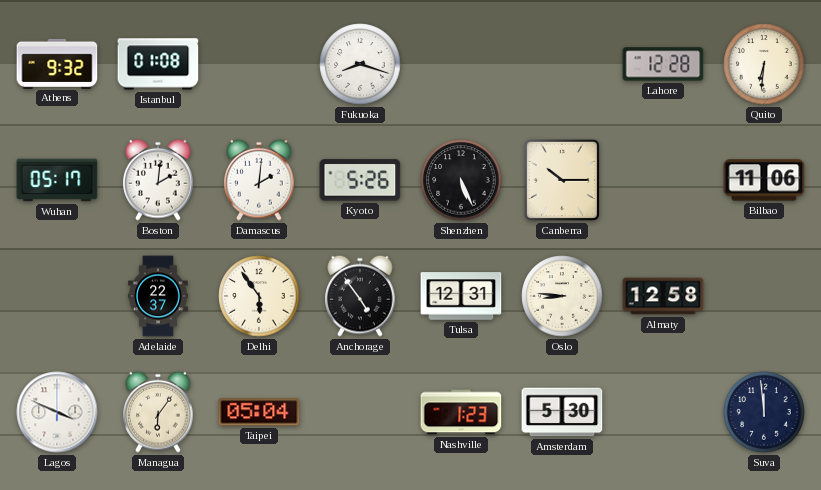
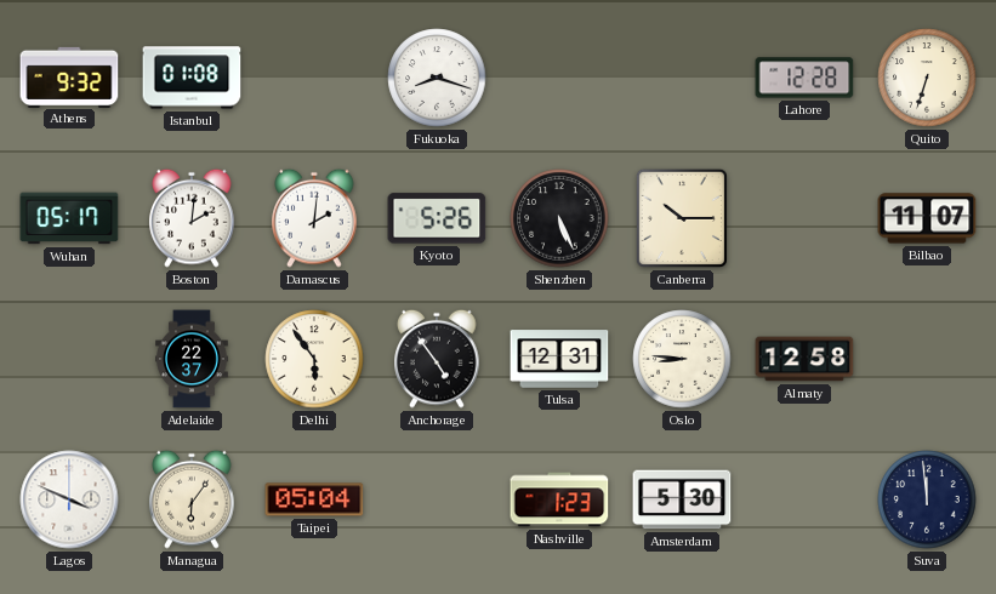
Quito: 6:31 -> 6:33 (927, 78)
Bilbao: 11:06 -> 11:07 (927, 218)
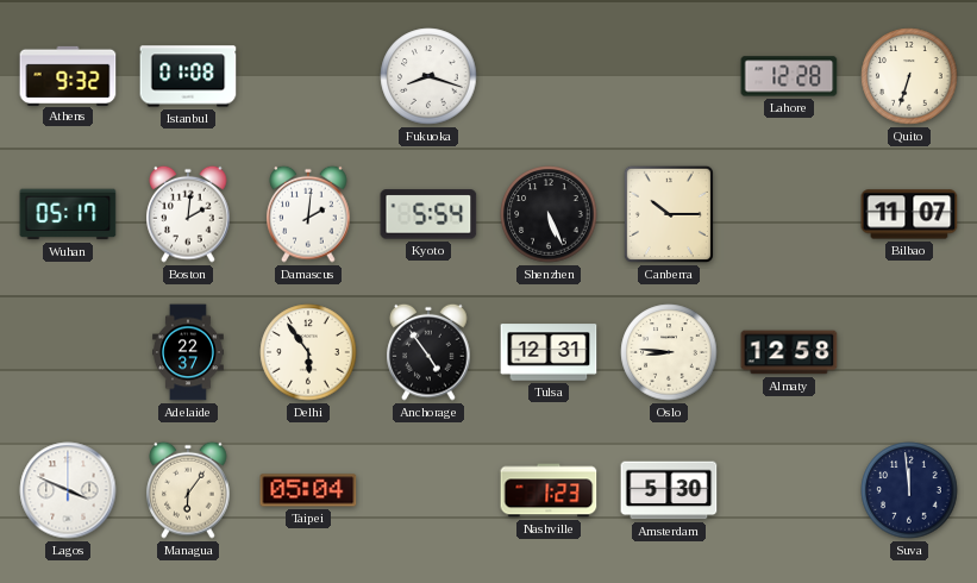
Kyoto: 5:26 -> 5:54 (428, 214)
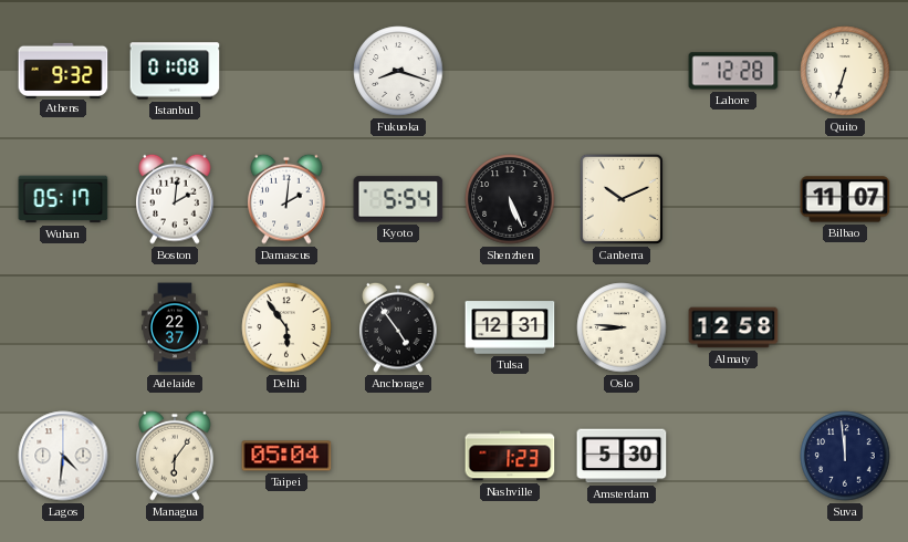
Canberra: 10:15 -> 10:11 (622, 199)
Lagos: 3:49 -> 4:31 (63, 456)
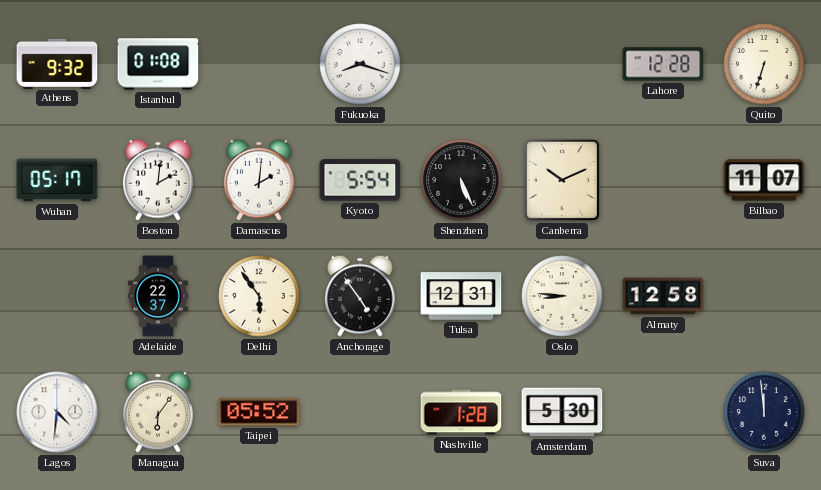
Taipei: 05:04 -> 05:52 (259, 412)
Nashville: 1:23 -> 1:28 (461, 412)
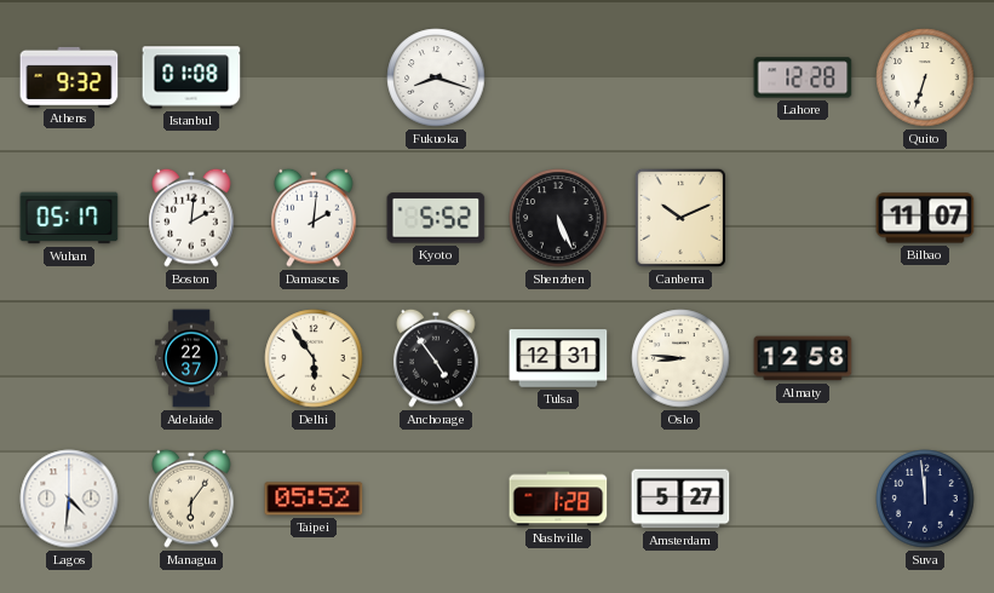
Kyoto: 5:54 -> 5:52 (436, 218)
Amsterdam: 5:30 -> 5:27 (680, 499)
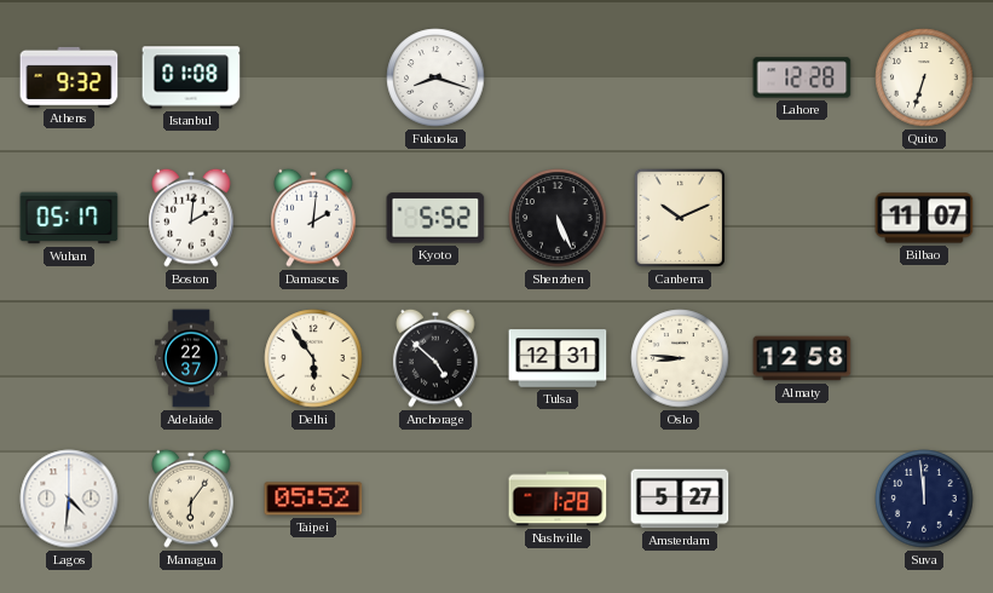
Anchorage: 4:54 -> 4:52 (435, 358)
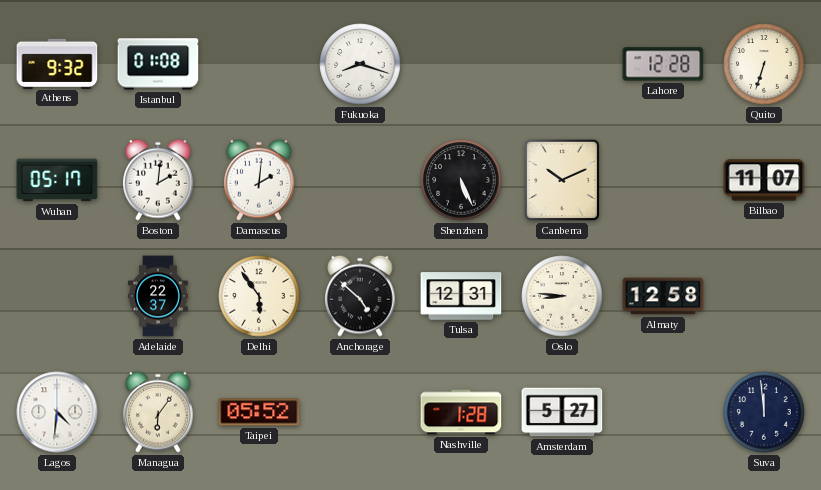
Kyoto: 5:52 -> none (435, 218)
